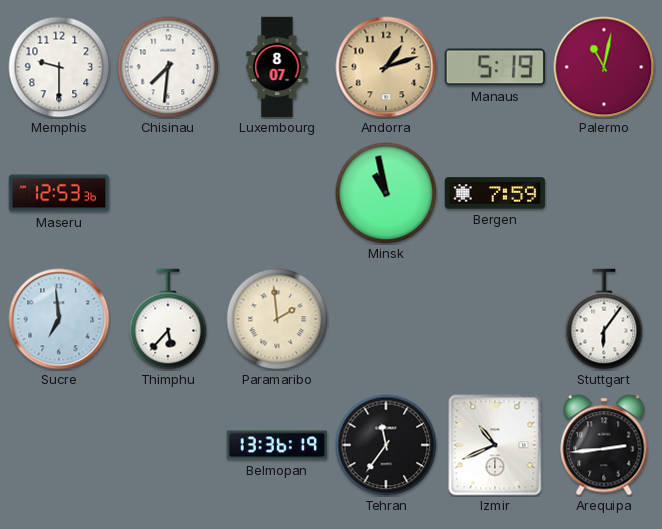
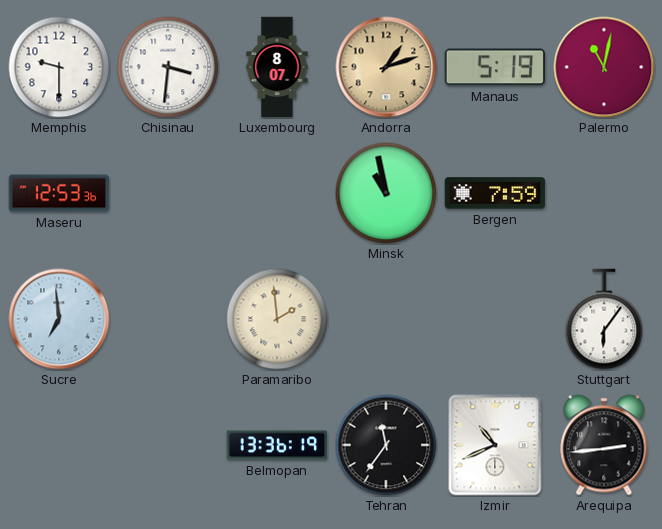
Chisinau: 7:31 -> 3:31 (168, 67)
Thimphu: 5:37 -> none (168, 319)
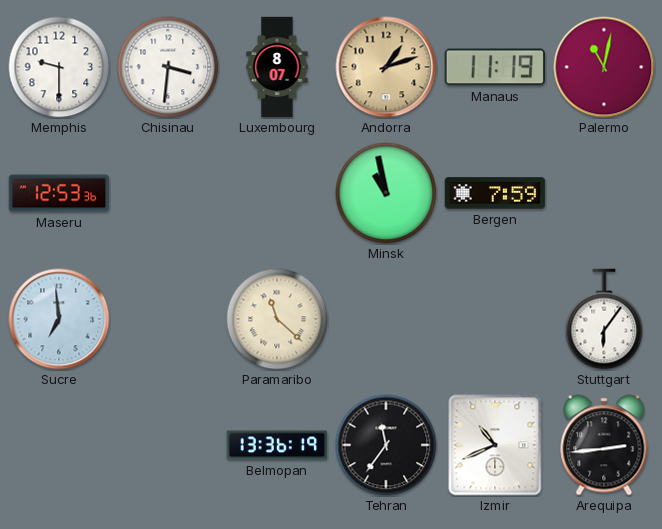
Manaus: 5:19 -> 11:19 (494, 67)
Paramaribo: 1:59 -> 11:22 (277, 319)
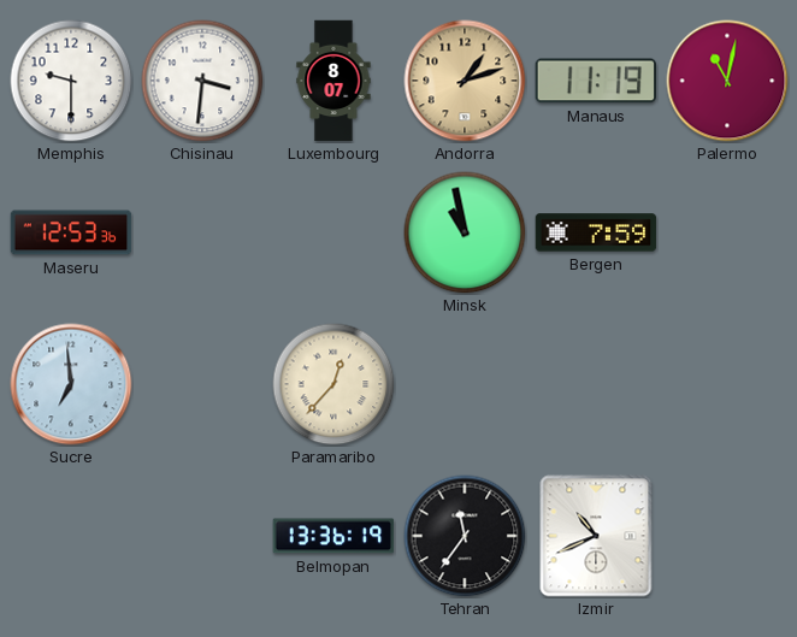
Paramaribo: 11:22 -> 12:37 (333, 384)
Stuttgart: 6:06 -> none (604, 319)
Arequipa: 2:44 -> none (604, 445)
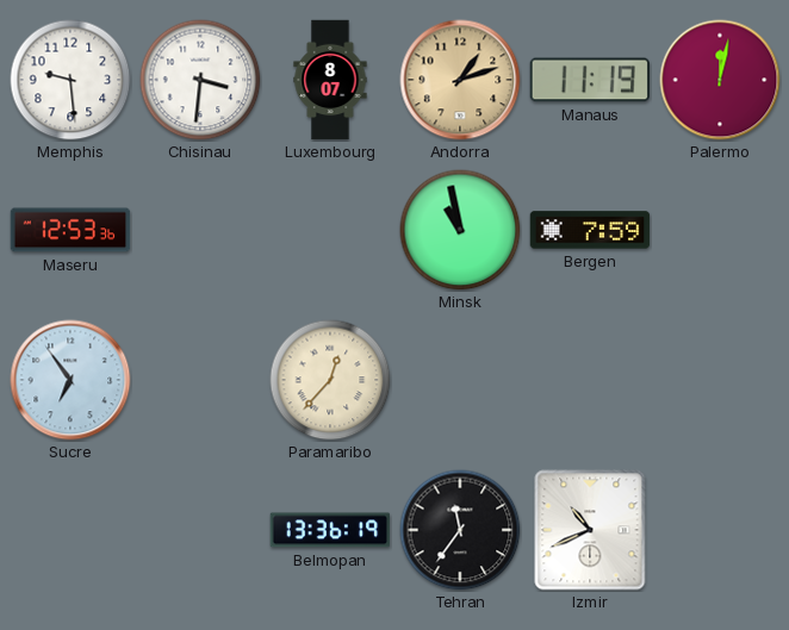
Memphis: 9:30 -> 9:29 (70, 80)
Palermo: 11:02 -> 12:02 (720, 80)
Sucre: 6:59 -> 6:54 (70, 380)
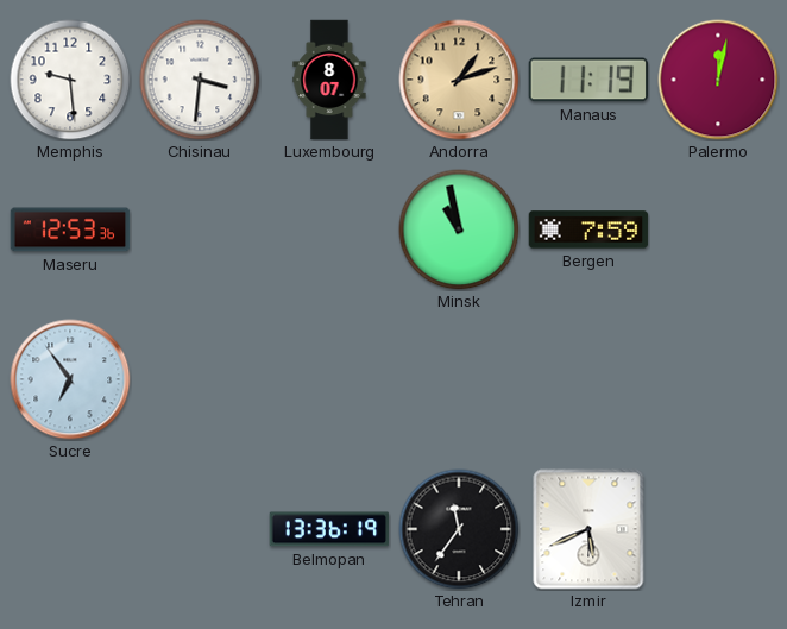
Paramaribo: 12:37 -> none (330, 380)
Izmir: 10:41 -> 5:41 (588, 529)
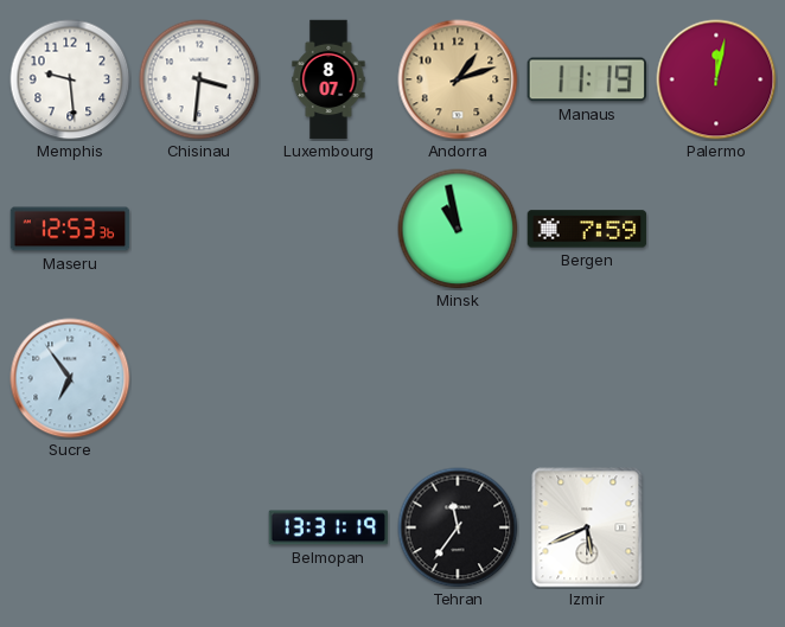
Belmopan: 13:36 -> 13:31 (328, 527)
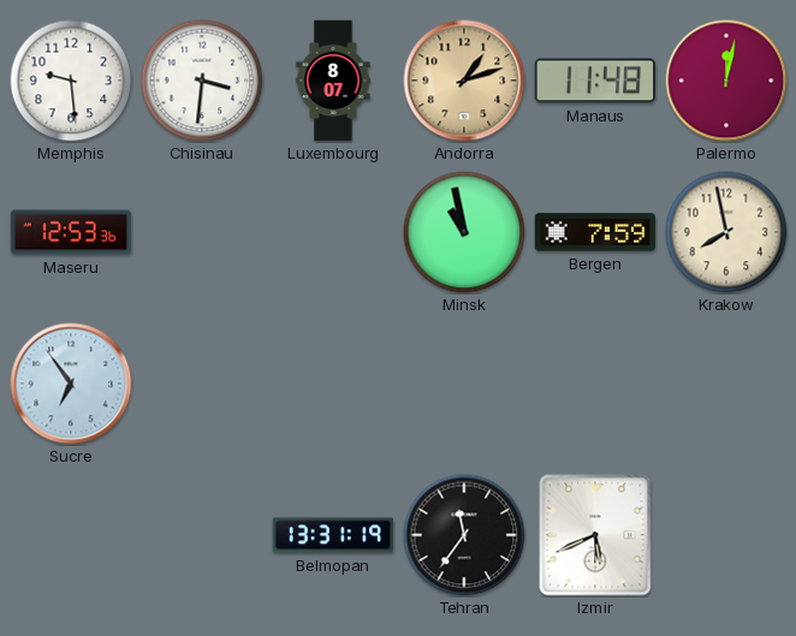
Manaus: 11:19 -> 11:48 (594, 81)
Krakow: none -> 7:58 (726, 232)
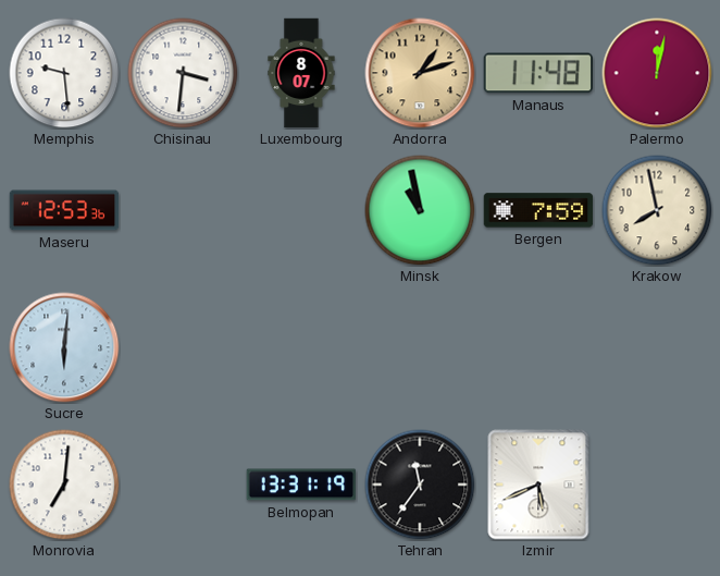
Sucre: 6:54 -> 6:01 (64, 347)
Monrovia: none -> 7:01 (64, 485)
